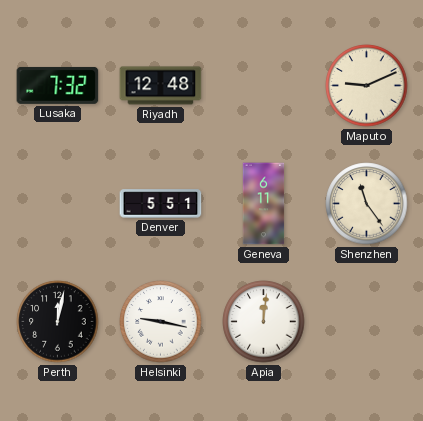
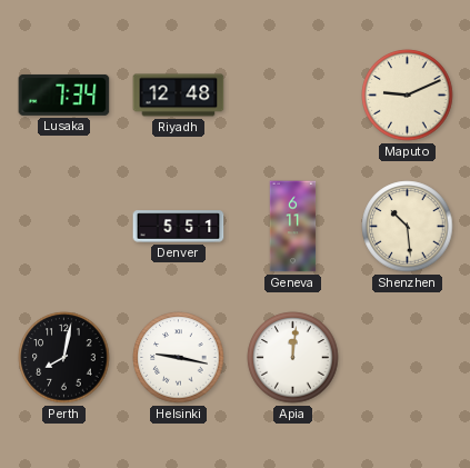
Lusaka: 7:32 -> 7:34 (64, 94)
Shenzhen: 11:24 -> 10:29 (408, 227)
Perth: 12:02 -> 8:02 (64, 358)
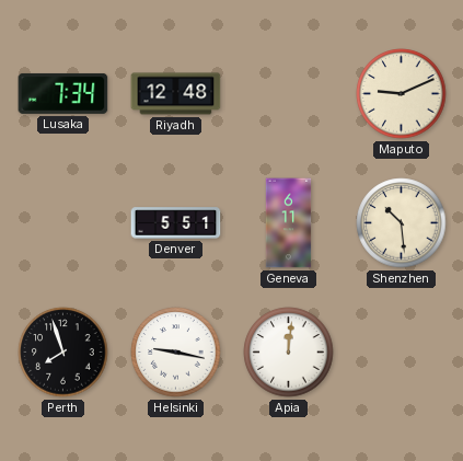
Perth: 8:02 -> 7:57 (63, 353)
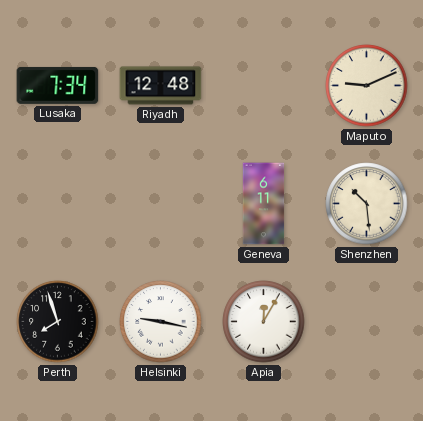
Denver: 5:51 -> none (176, 223)
Apia: 12:01 -> 12:05 (264, 322)
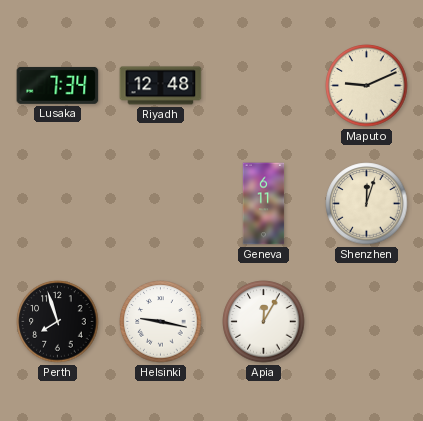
Shenzhen: 10:29 -> 12:03 (367, 204)
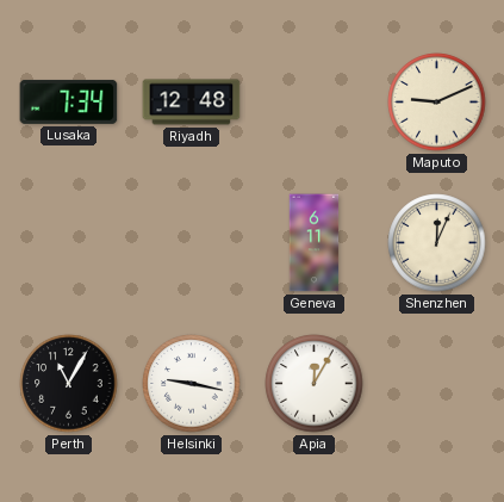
Shenzhen: 12:03 -> 12:04 (437, 243)
Perth: 7:57 -> 11:05 (69, 384)
